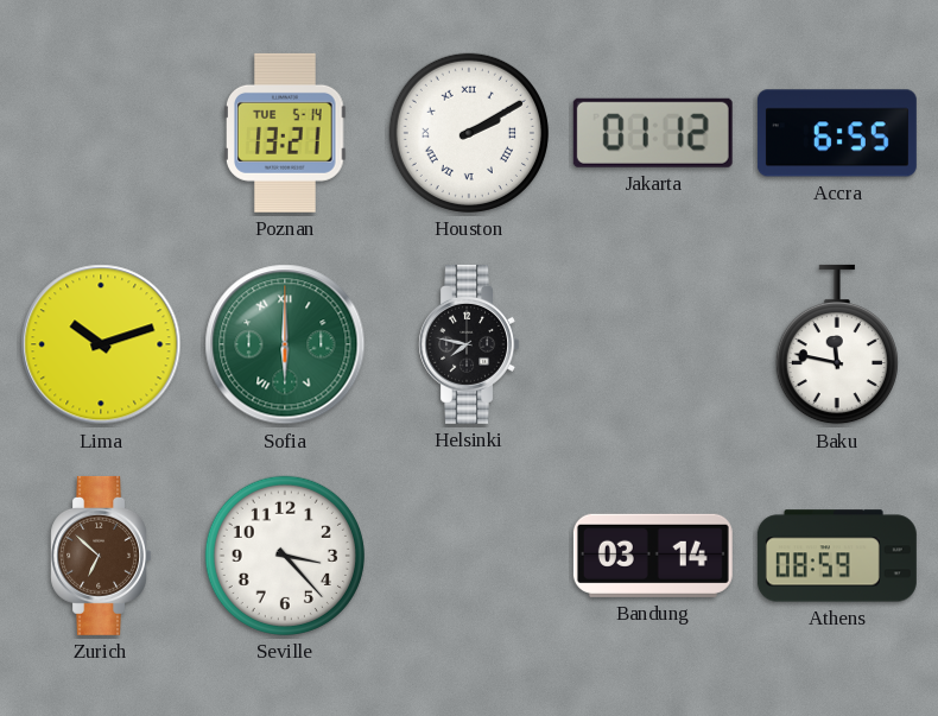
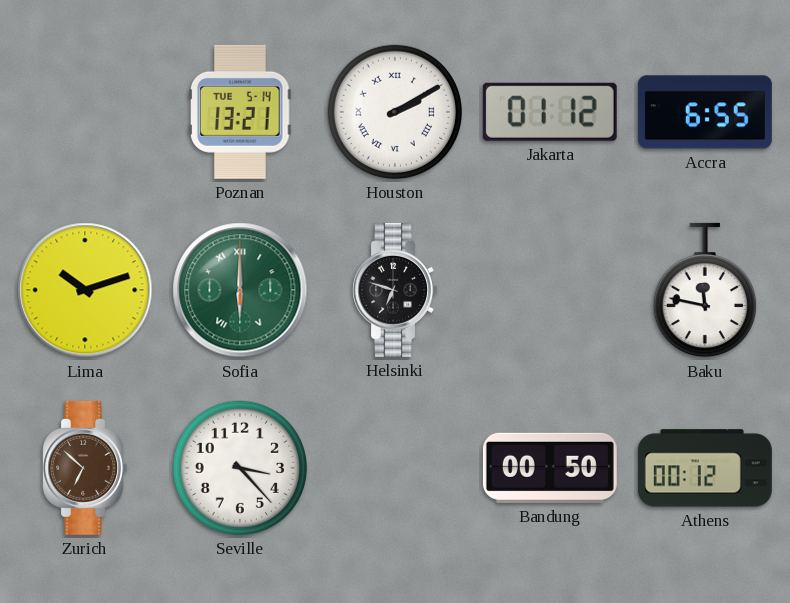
Helsinki: 7:47 -> 6:48 (394, 290)
Bandung: 03:14 -> 00:50 (550, 468)
Athens: 08:59 -> 00:12 (705, 468)
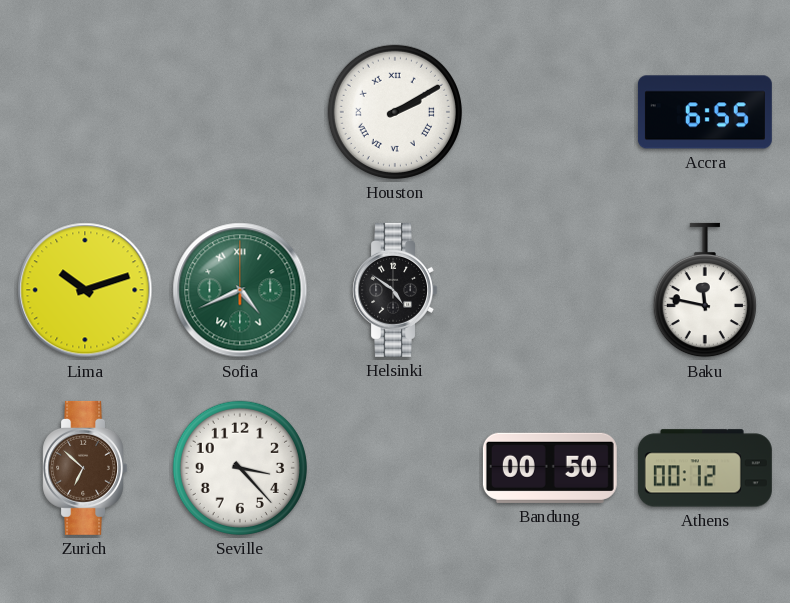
Poznan: 13:21 -> none (240, 112)
Jakarta: 01:12 -> none (550, 112)
Sofia: 6:00 -> 4:41 (240, 290)
Helsinki: 6:48 -> 4:51 (394, 290)
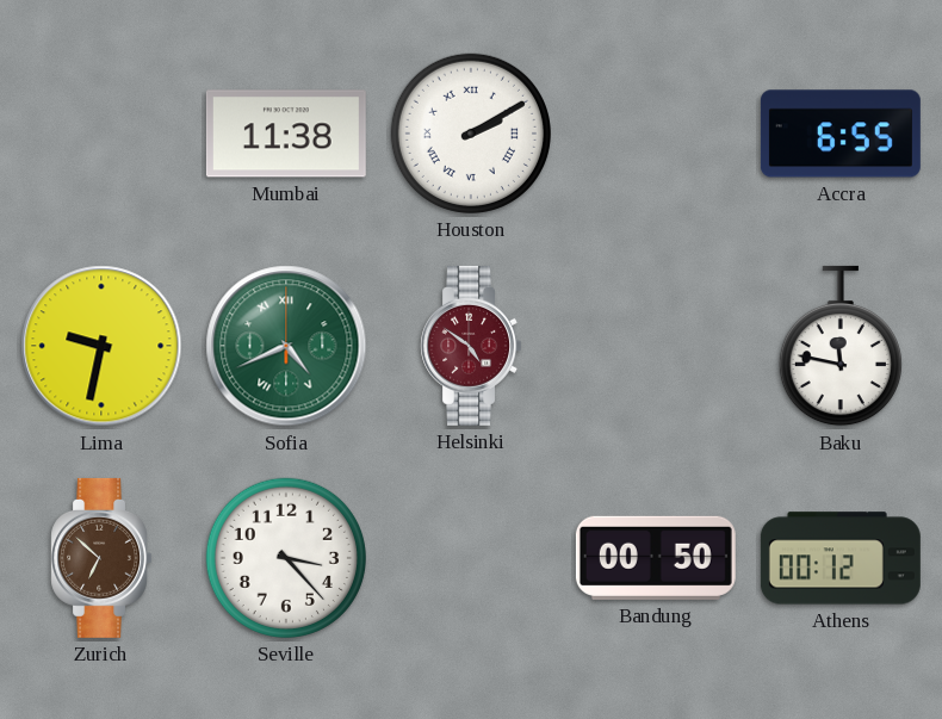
Mumbai: none -> 11:38 (286, 134)
Lima: 10:12 -> 9:32 (101, 346)
Helsinki dial: black -> burgundy (470, 346)
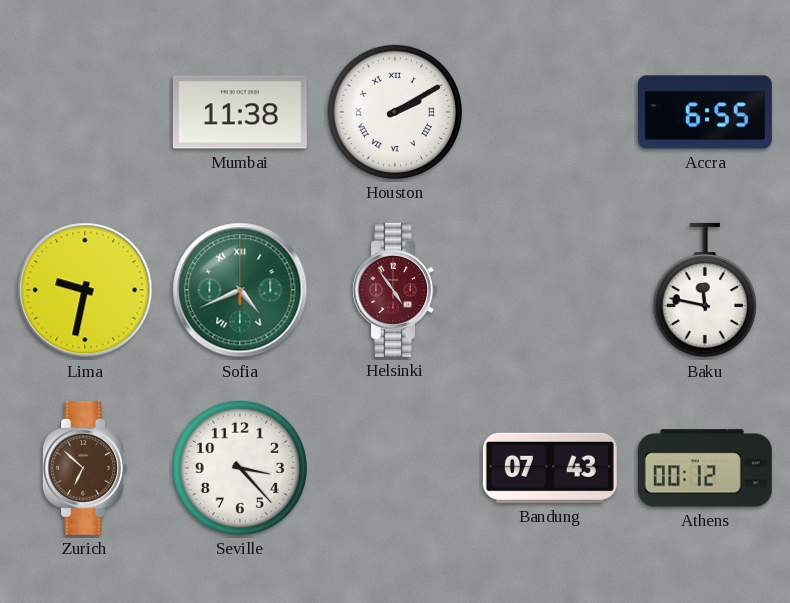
Helsinki: 4:51 -> 4:54 (394, 290)
Bandung: 00:50 -> 07:43 (550, 468)
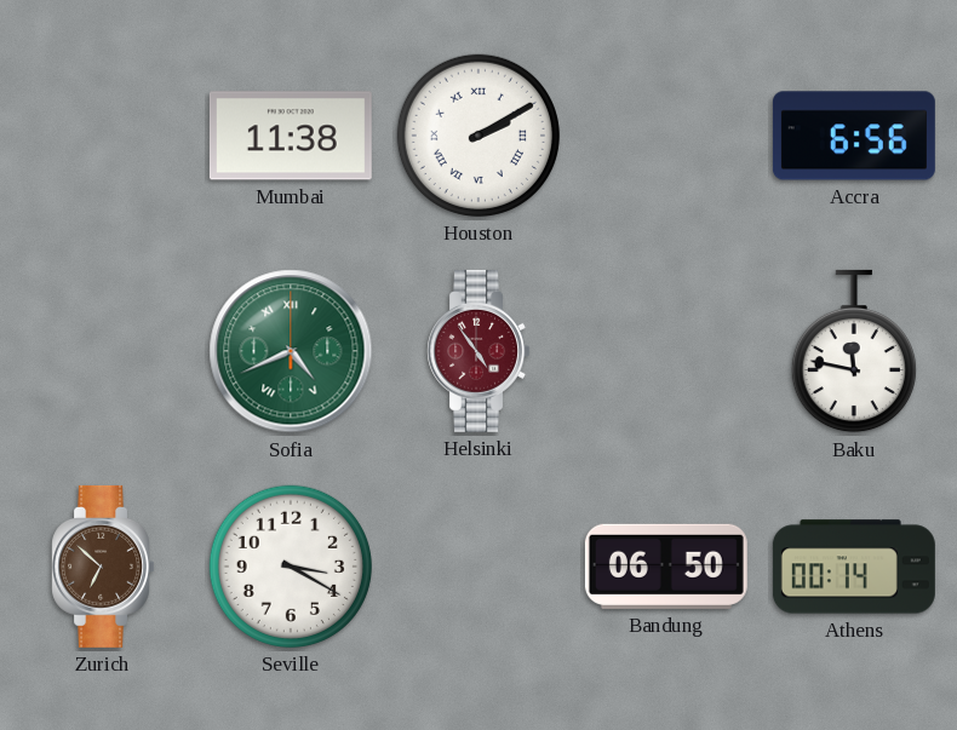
Accra: 6:55 -> 6:56 (854, 136)
Lima: 9:32 -> none (85, 290)
Seville: 3:23 -> 3:20 (291, 567)
Bandung: 07:43 -> 06:50 (666, 567)
Athens: 00:12 -> 00:14 (854, 567)
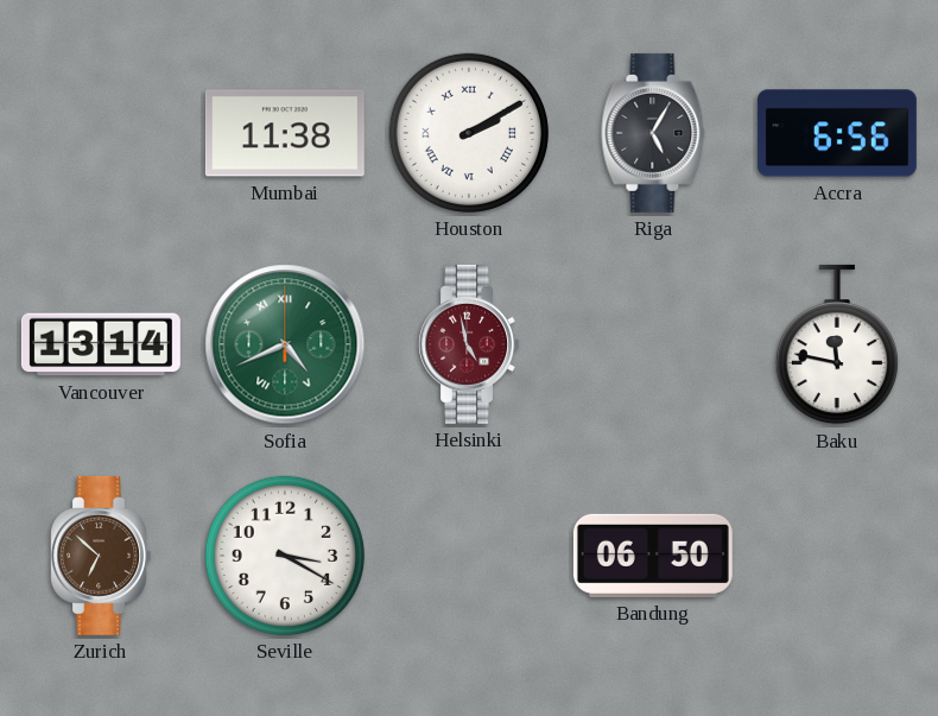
Riga: none -> 5:05 (653, 133)
Vancouver: none -> 13:14 (101, 344)
Helsinki: 4:54 -> 4:58 (468, 344)
Athens: 00:14 -> none (854, 567)
